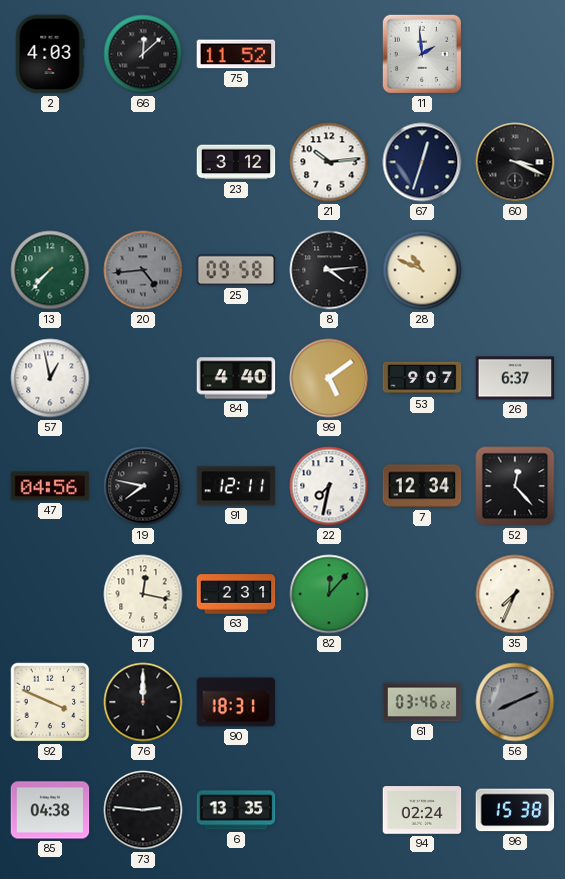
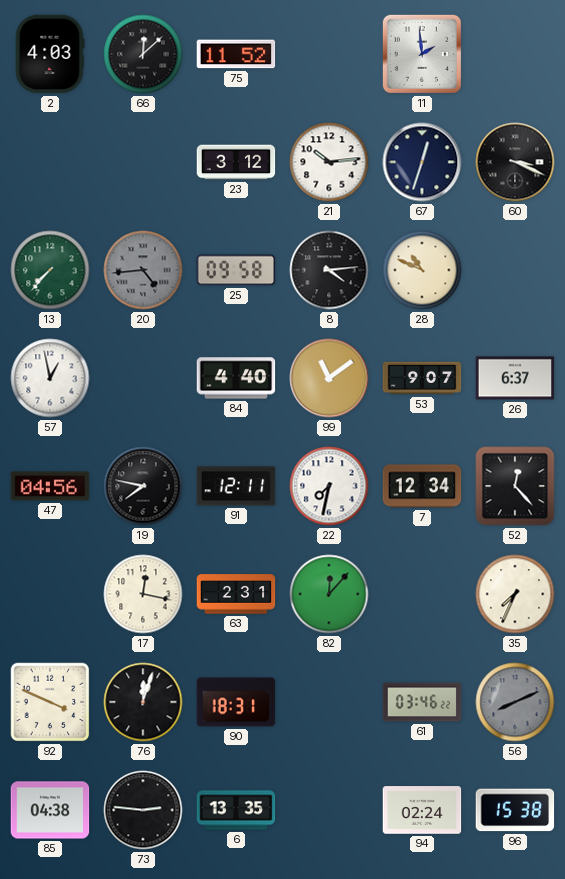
99: 5:09 -> 11:09 (329, 378)
76: 12:00 -> 12:03 (143, 702)
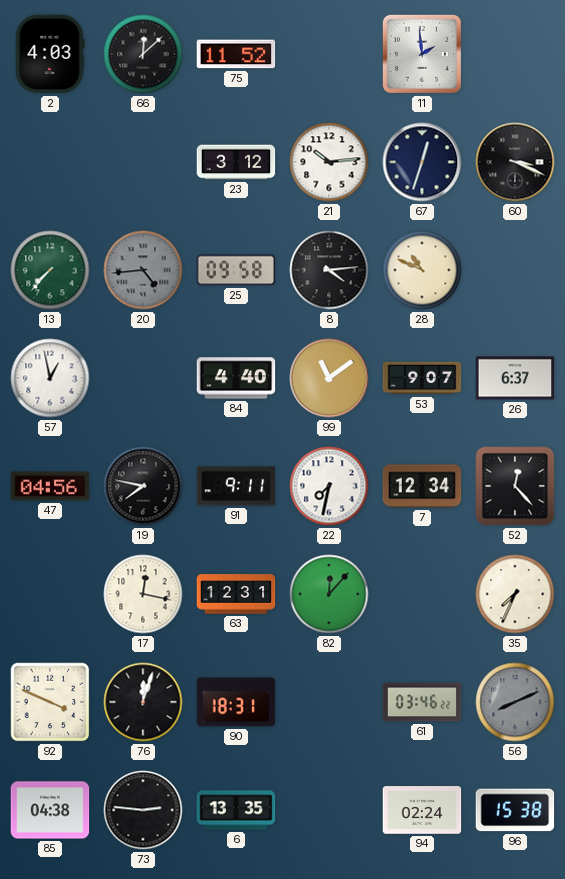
91: 12:11 -> 9:11 (236, 486)
63: 2:31 -> 12:31 (236, 594)
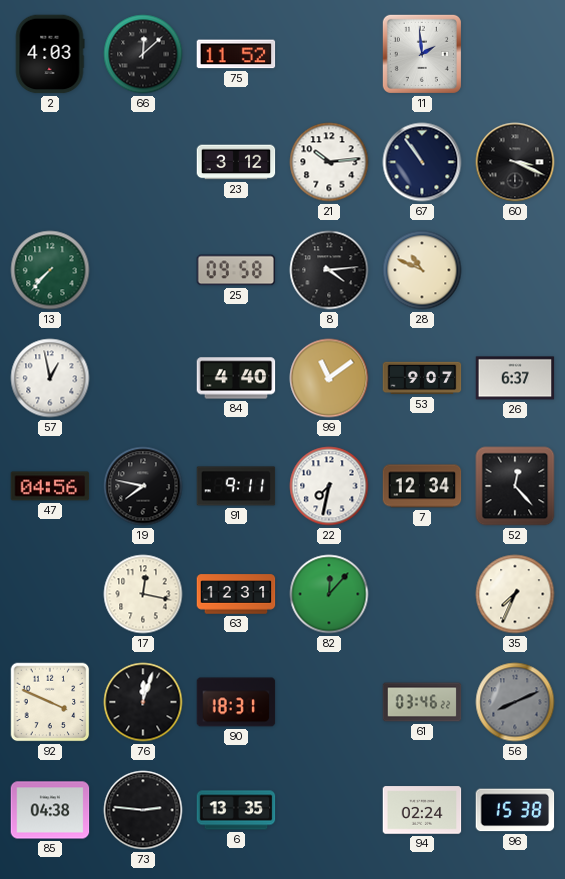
67: 12:33 -> 10:54 (422, 162)
20: 4:44 -> none (143, 270)
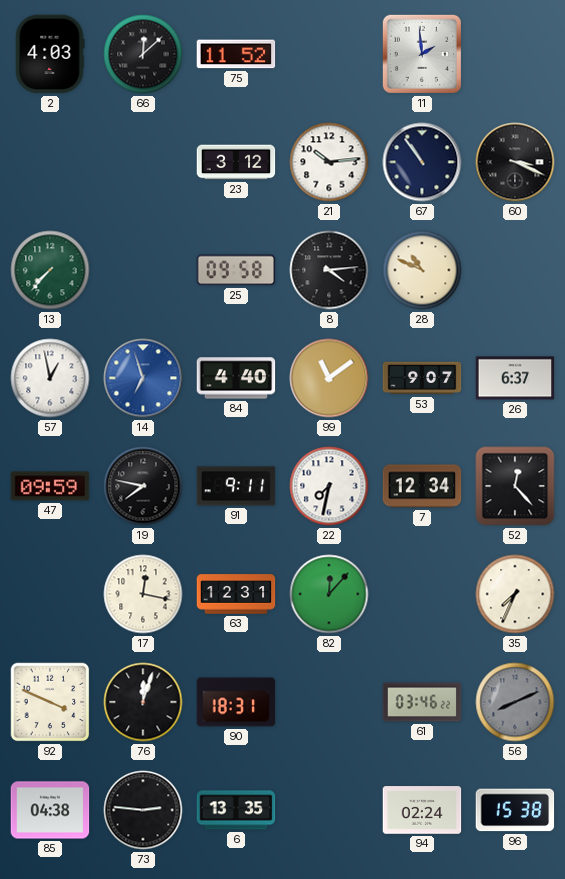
14: none -> 6:57 (143, 378)
47: 04:56 -> 09:59 (50, 486)
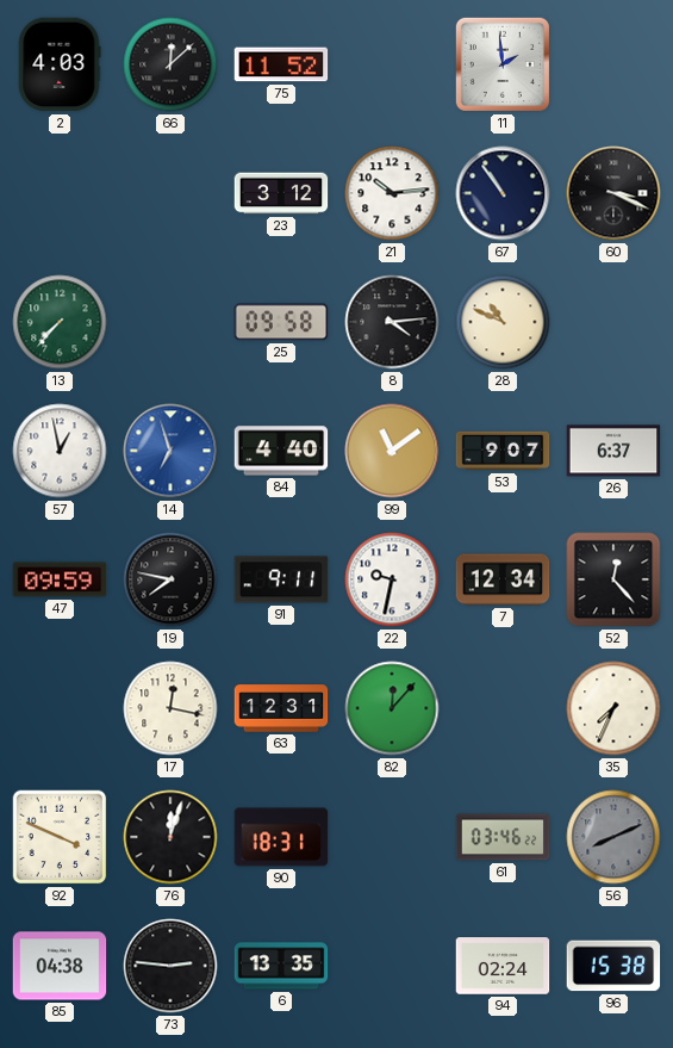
22: 7:32 -> 9:32 (392, 579)
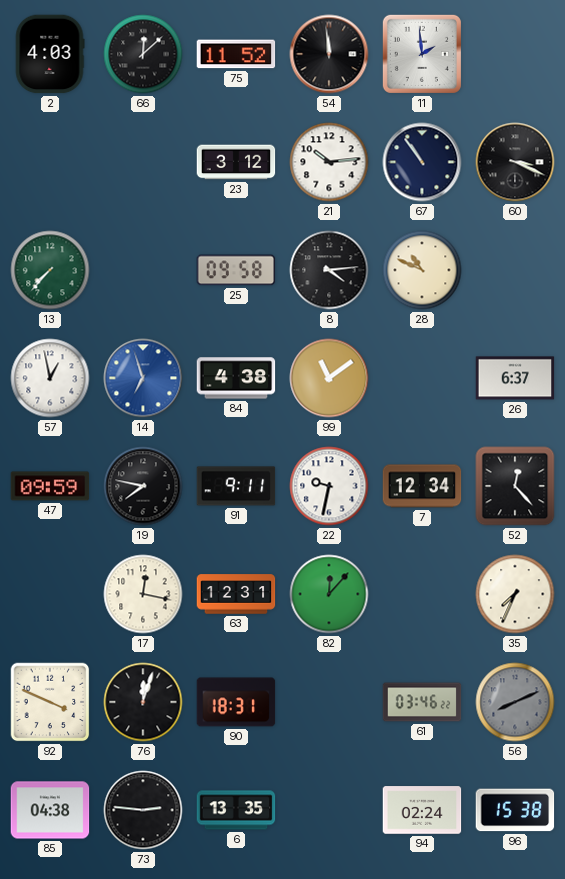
54: none -> 11:59 (329, 54)
84: 4:40 -> 4:38 (236, 378)
53: 9:07 -> none (503, 451)
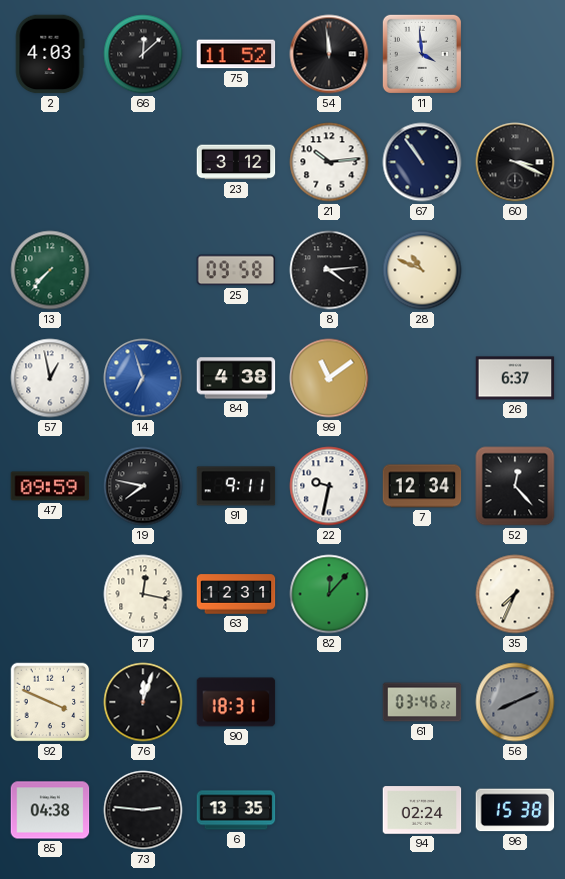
11: 1:59 -> 3:59 (422, 54)
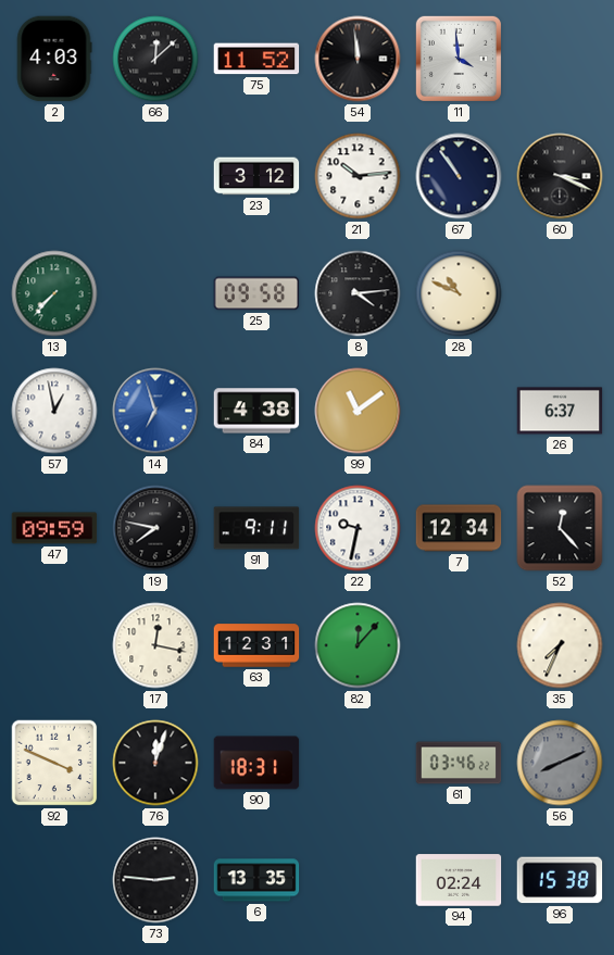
85: 04:38 -> none (50, 810)
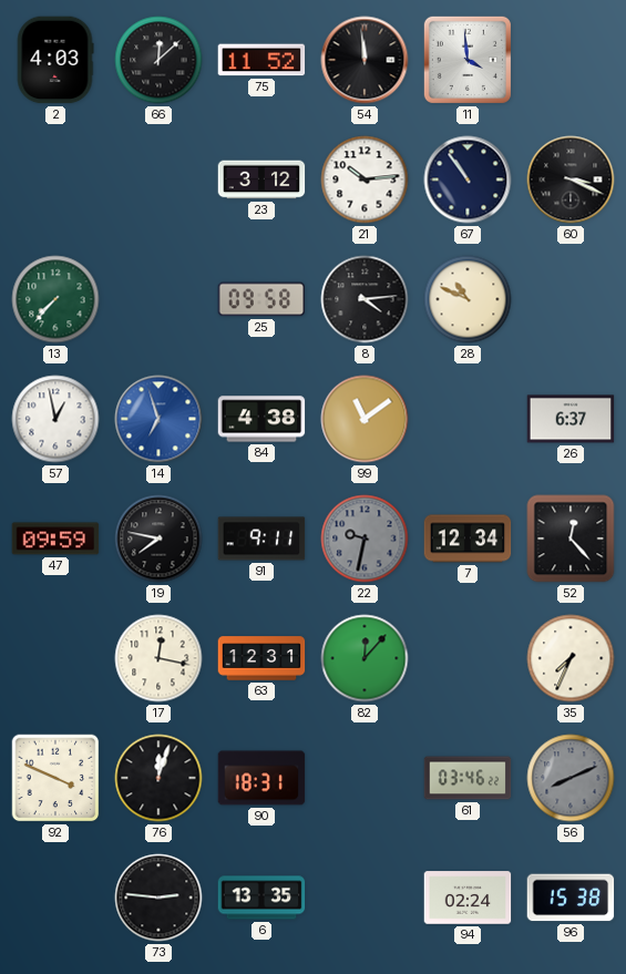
22 dial: white -> grey (365, 539)
